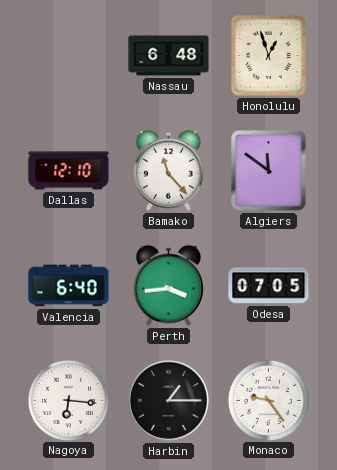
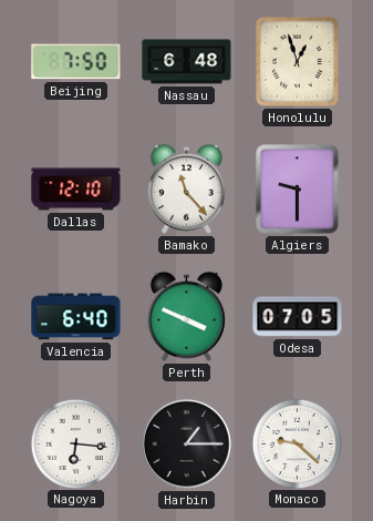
Beijing: none -> 7:50 (76, 62)
Algiers: 11:51 -> 9:30 (298, 190)
Perth: 3:44 -> 3:49 (186, 316)
Monaco: 9:24 -> 9:22 (297, 443)
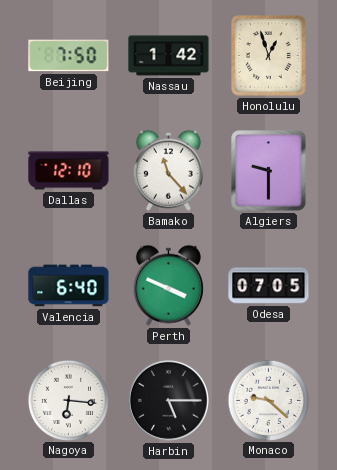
Nassau: 6:48 -> 1:42 (169, 56)
Harbin: 1:15 -> 5:15 (168, 400)
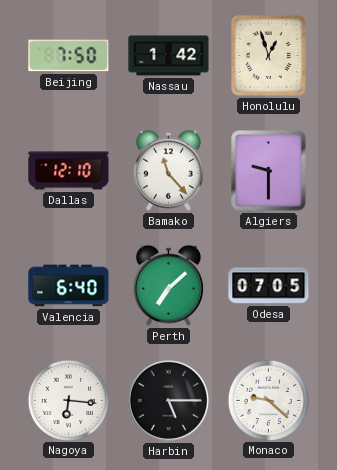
Perth: 3:49 -> 7:08 (168, 285)
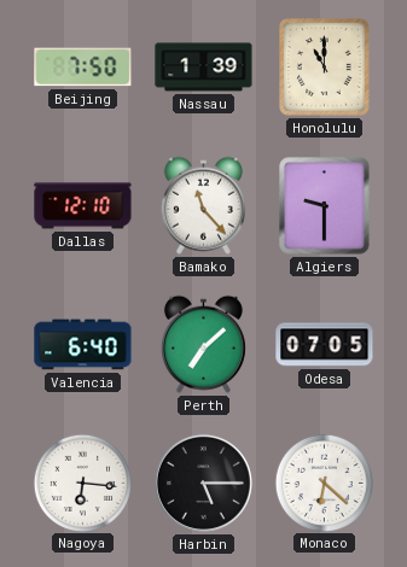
Nassau: 1:42 -> 1:39 (204, 68)
Honolulu: 12:57 -> 11:00 (325, 68)
Monaco: 9:22 -> 6:22 (324, 483)
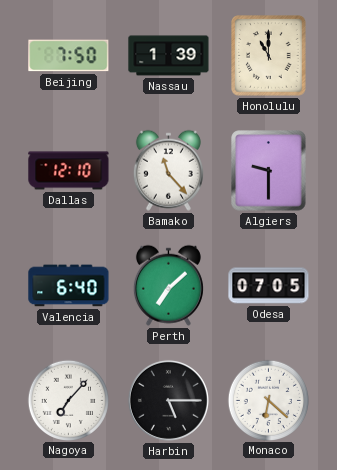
Nagoya: 6:16 -> 7:07 (68, 400)
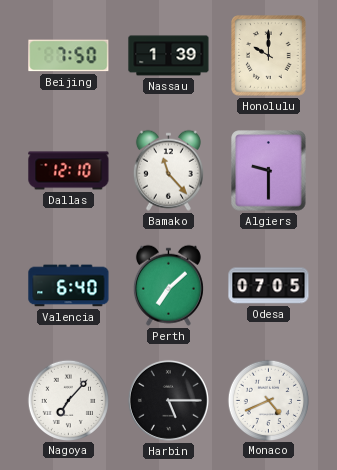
Honolulu: 11:00 -> 10:00 (269, 56)
Monaco: 6:22 -> 4:41 (268, 400)
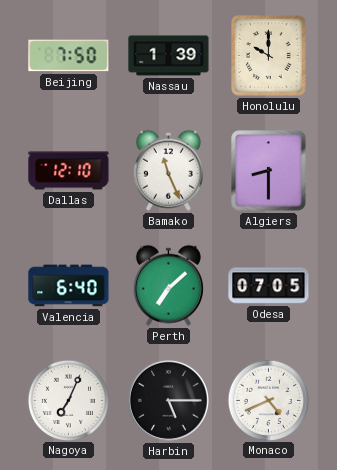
Bamako: 11:23 -> 11:26 (168, 170)
Algiers: 9:30 -> 8:30 (269, 171)
Nagoya: 7:07 -> 7:04 (68, 400)
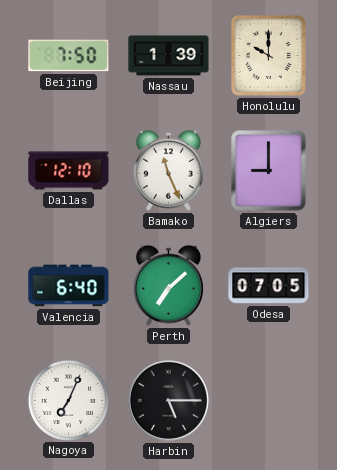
Algiers: 8:30 -> 9:00 (269, 171)
Monaco: 4:41 -> none (268, 400)
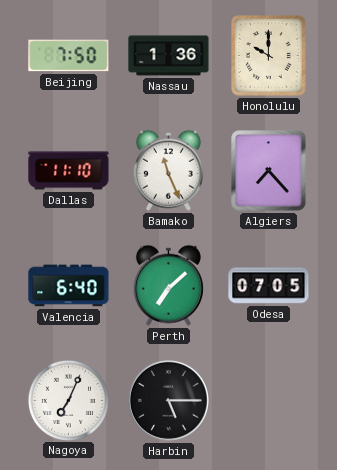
Nassau: 1:39 -> 1:36 (169, 56)
Dallas: 12:10 -> 11:10 (69, 171)
Algiers: 9:00 -> 7:23 (269, 171)
